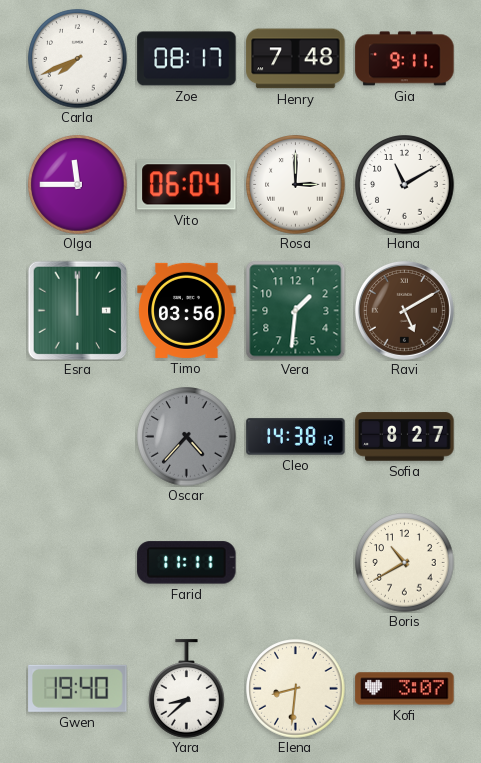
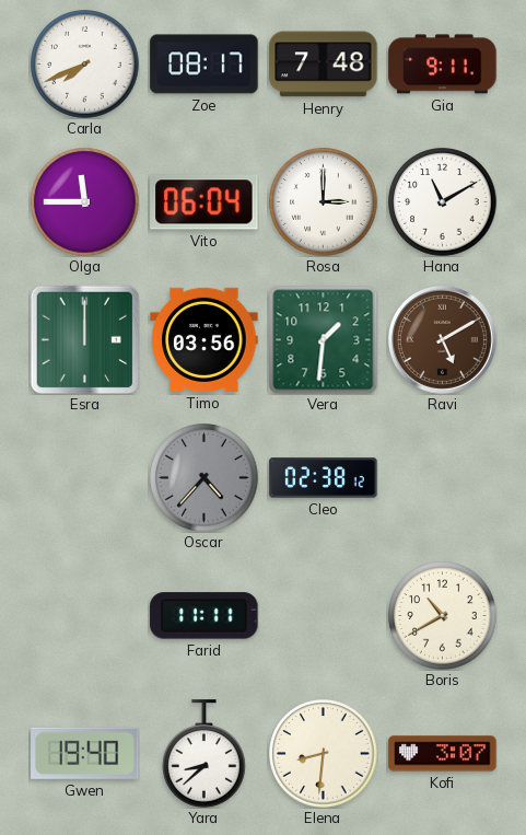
Cleo: 14:38 -> 02:38 (324, 478)
Sofia: 8:27 -> none (405, 437)
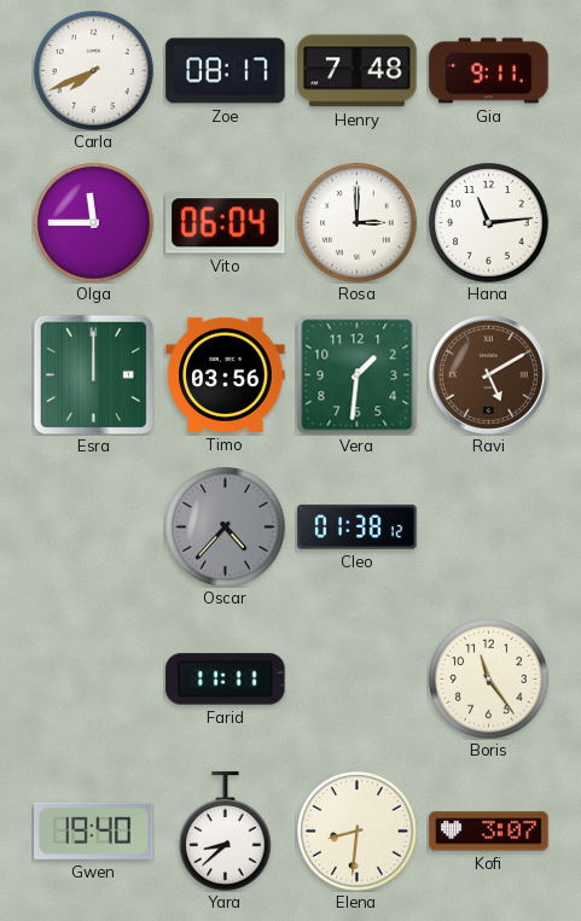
Hana: 11:10 -> 11:14 (489, 223)
Cleo: 02:38 -> 01:38 (358, 527)
Boris: 10:40 -> 11:24 (489, 680)
